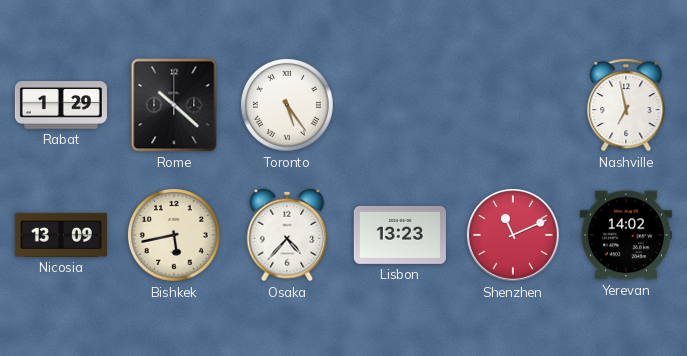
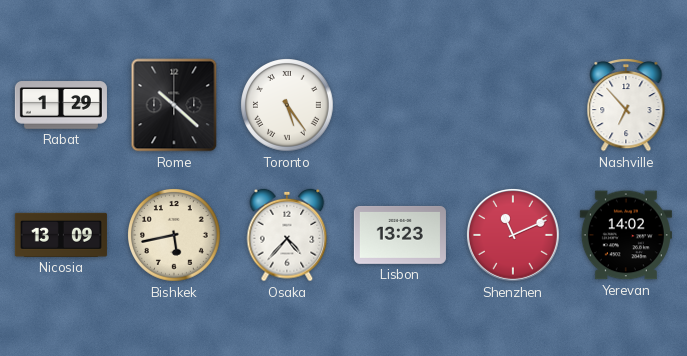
Nashville: 6:58 -> 6:53 (626, 106)
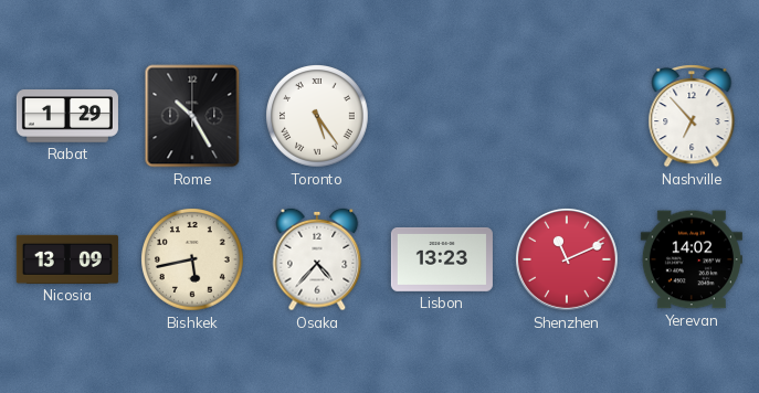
Rome: 10:22 -> 10:25 (192, 116)
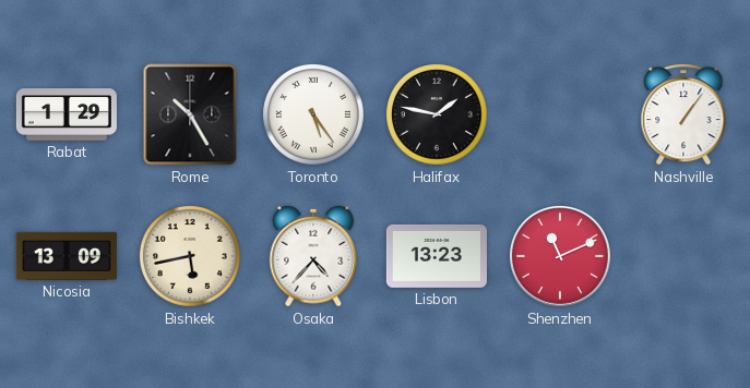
Halifax: none -> 1:47 (438, 116)
Nashville: 6:53 -> 1:06 (683, 116)
Yerevan: 14:02 -> none (692, 259)
